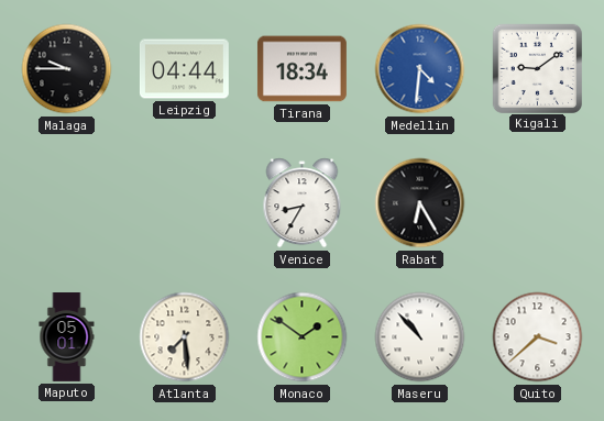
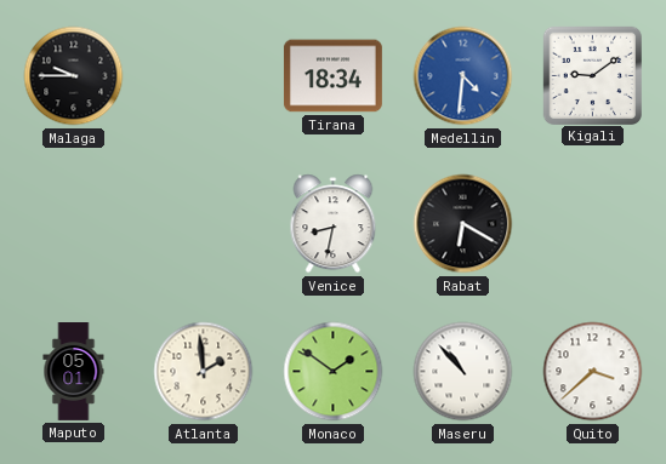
Leipzig: 04:44 -> none (184, 69)
Venice: 8:35 -> 8:32 (334, 224)
Rabat: 6:25 -> 6:20 (463, 224)
Atlanta: 7:29 -> 1:59 (204, 372)
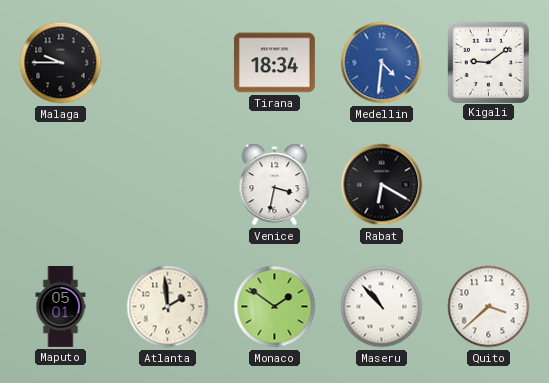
Venice: 8:32 -> 3:32 (275, 185)
